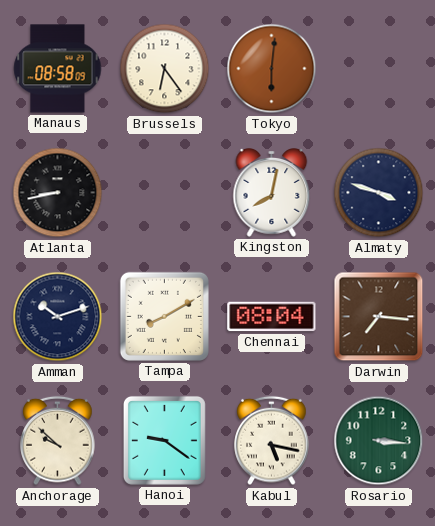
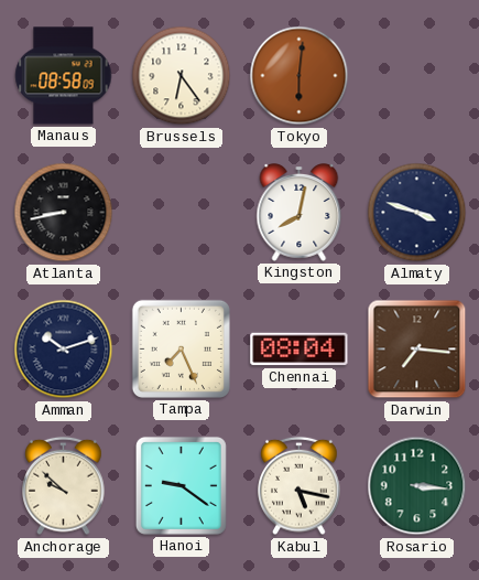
Tampa: 8:10 -> 7:26 (181, 348)
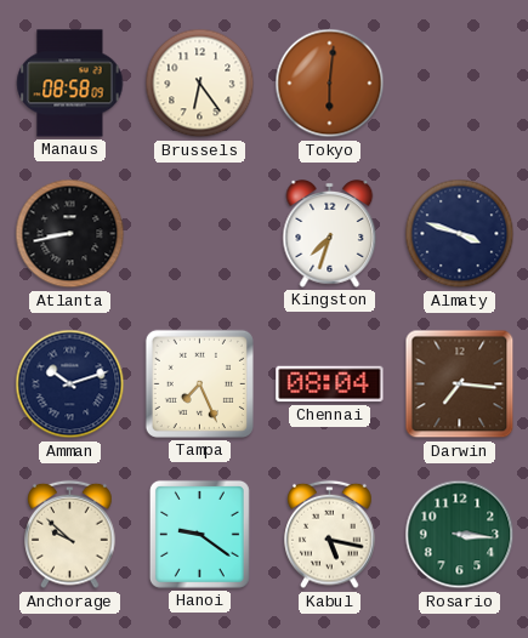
Kingston: 8:02 -> 7:33 (330, 234)
